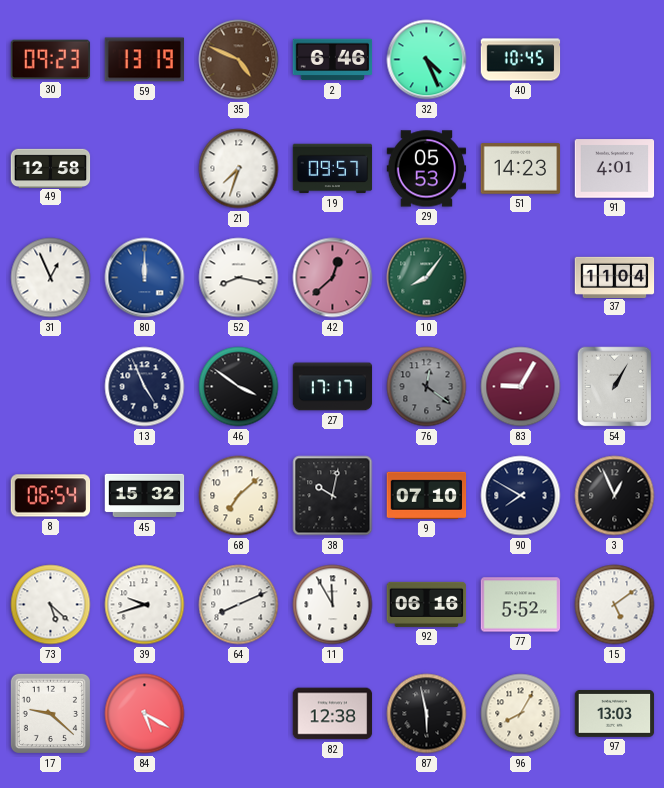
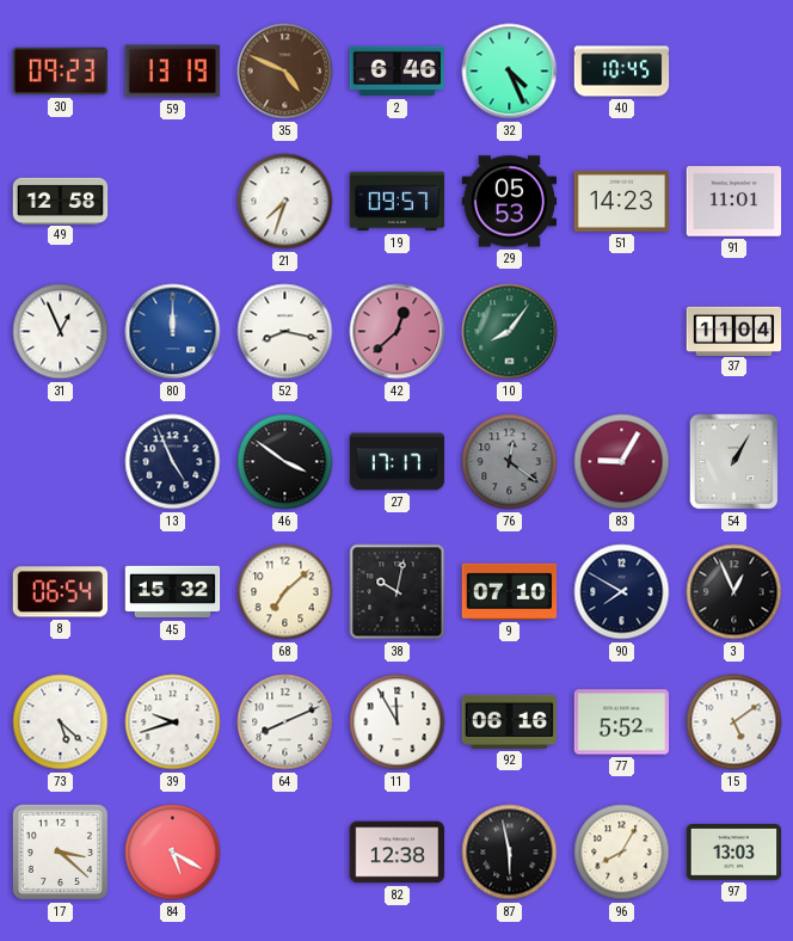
91: 4:01 -> 11:01 (734, 202)
17: 9:22 -> 3:22 (60, 851)
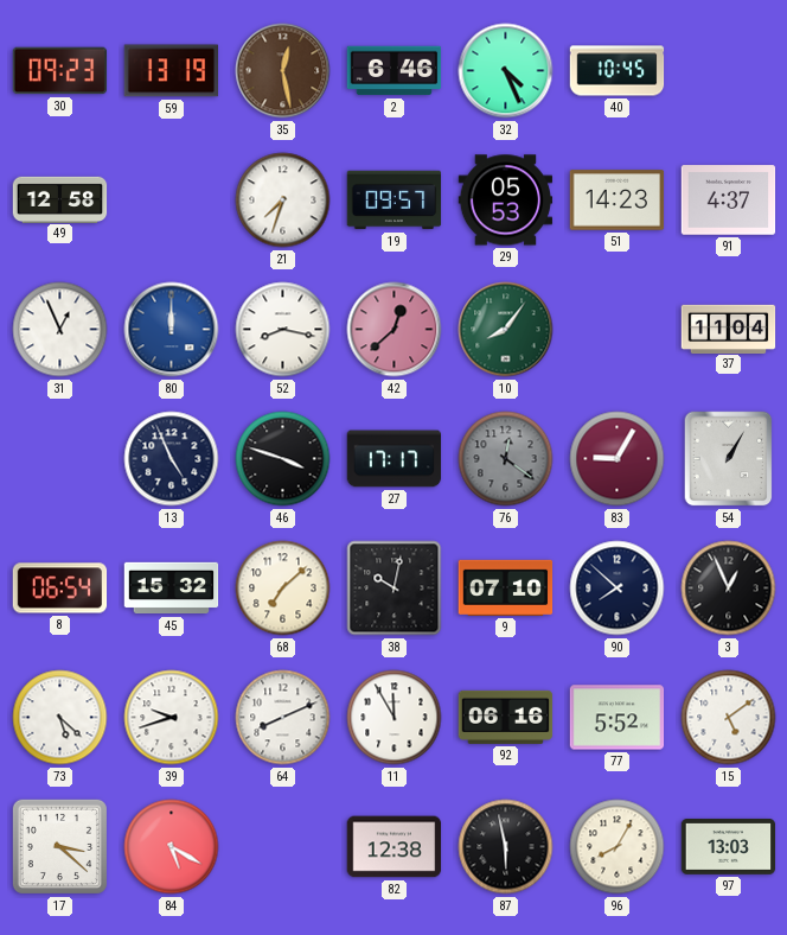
35: 4:49 -> 12:28 (283, 71)
91: 11:01 -> 4:37 (729, 201)
46: 3:51 -> 3:48 (283, 459)
90: 7:50 -> 7:52 (618, 589)
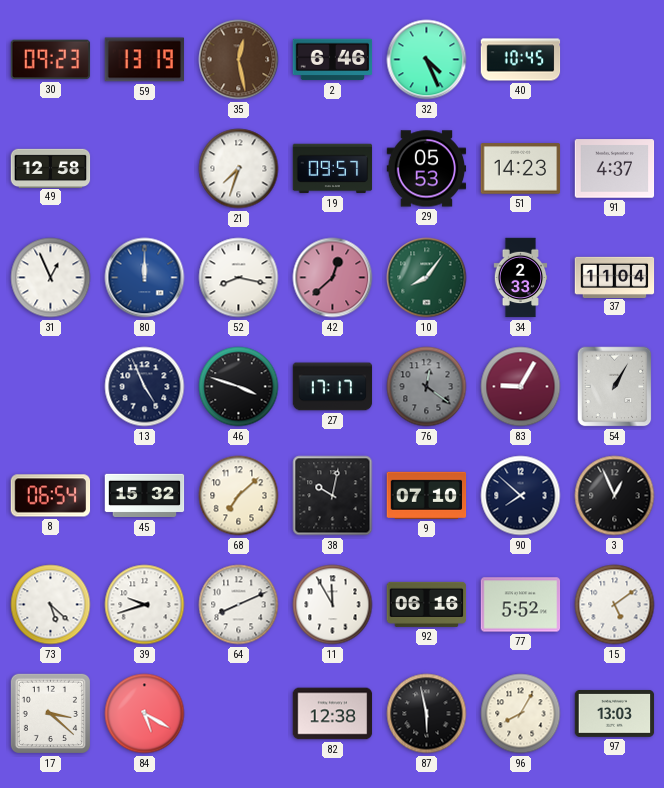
34: none -> 2:33 (521, 278)
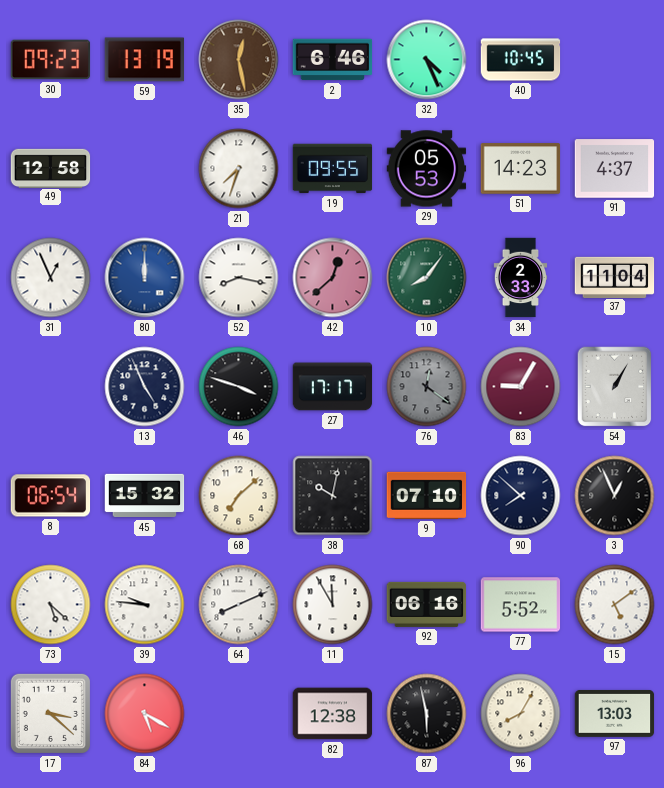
19: 09:57 -> 09:55 (333, 169)
39: 9:42 -> 9:46 (145, 605)
